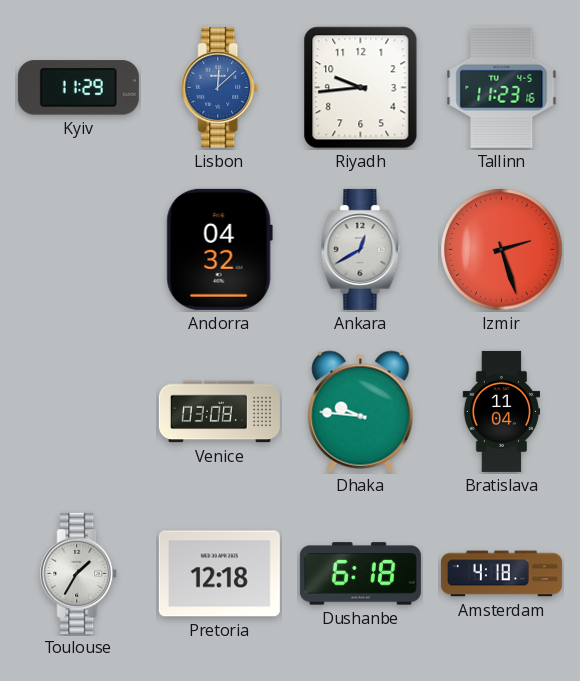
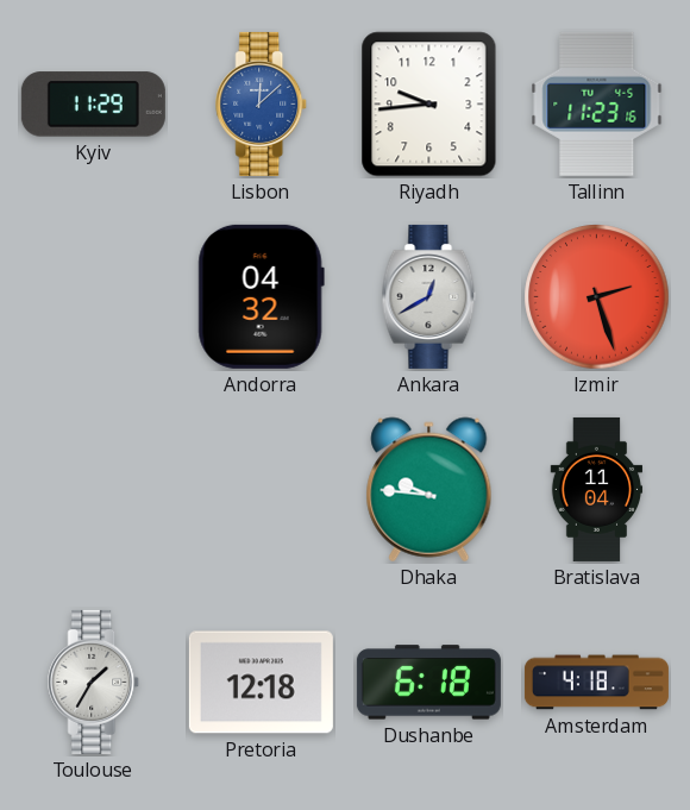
Venice: 03:08 -> none (219, 412)
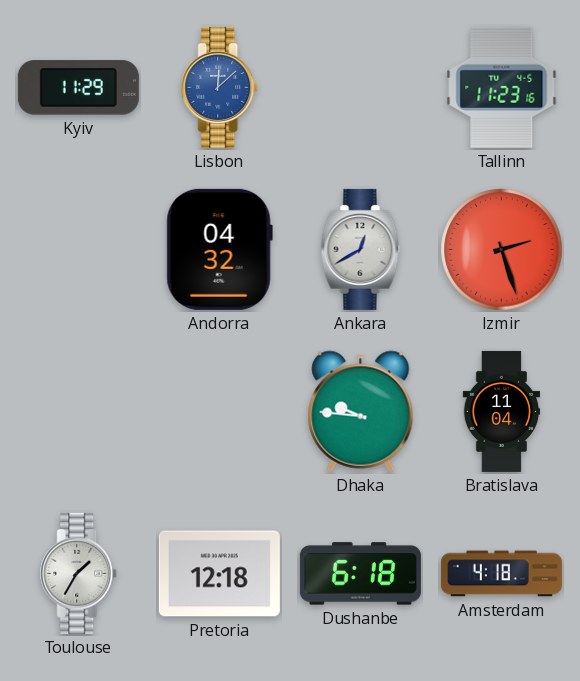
Riyadh: 9:44 -> none (429, 105)
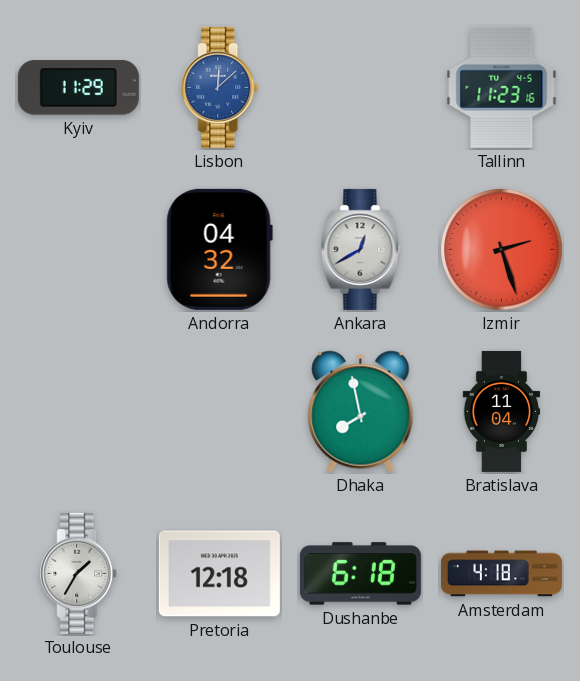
Dhaka: 9:46 -> 7:58 (361, 412)
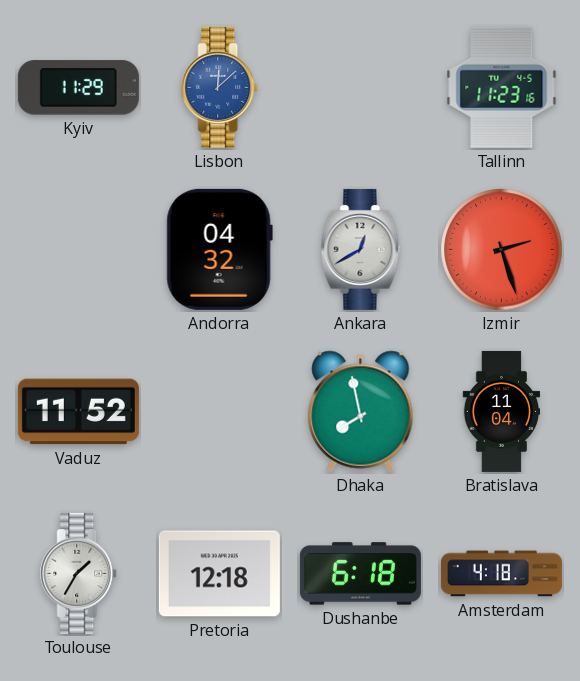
Vaduz: none -> 11:52 (78, 412)
